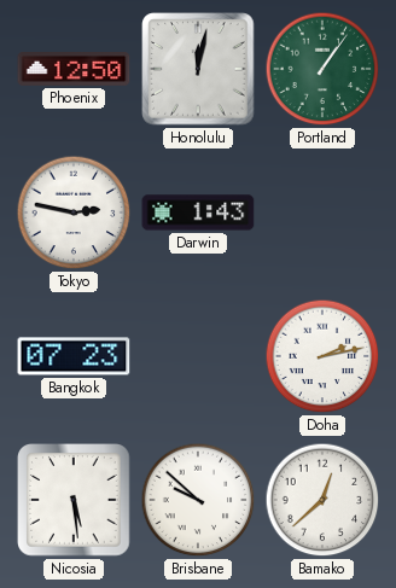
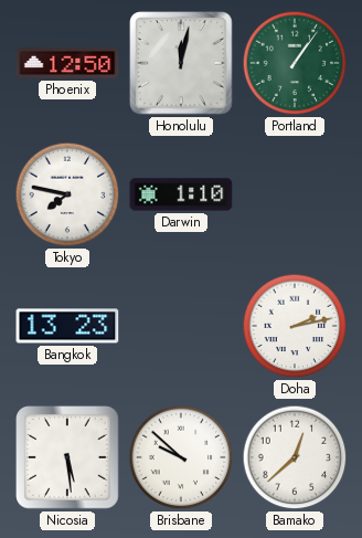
Tokyo: 2:47 -> 7:47 (67, 194)
Darwin: 1:43 -> 1:10 (181, 194)
Bangkok: 07:23 -> 13:23 (67, 326)
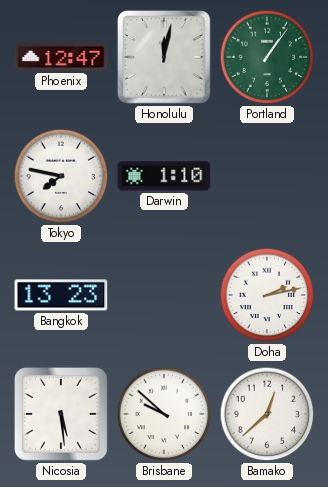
Phoenix: 12:50 -> 12:47 (61, 58)
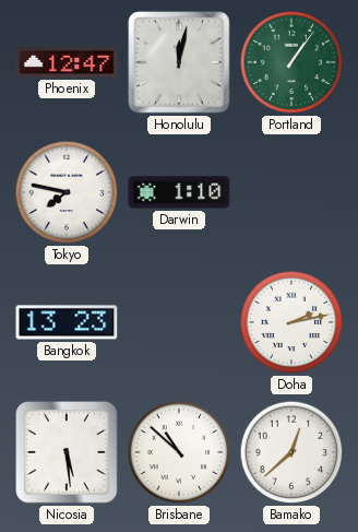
Brisbane: 9:52 -> 10:52 (179, 452)
